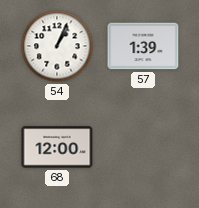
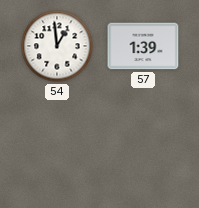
54: 1:04 -> 12:59 (57, 46)
68: 12:00 -> none (57, 147)
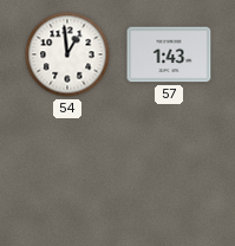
57: 1:39 -> 1:43 (169, 54)
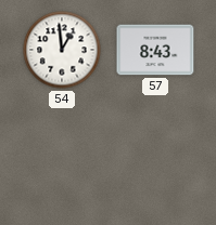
57: 1:43 -> 8:43 (155, 50)
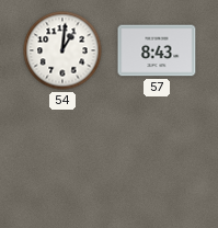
54: 12:59 -> 1:01 (62, 50)
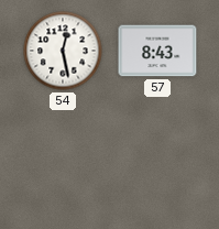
54: 1:01 -> 12:28 (63, 51)
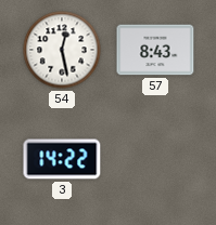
3: none -> 14:22 (62, 159)
